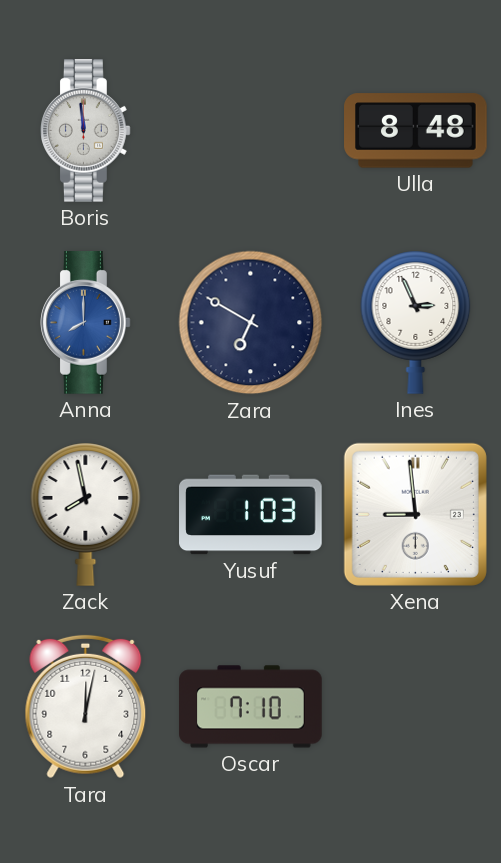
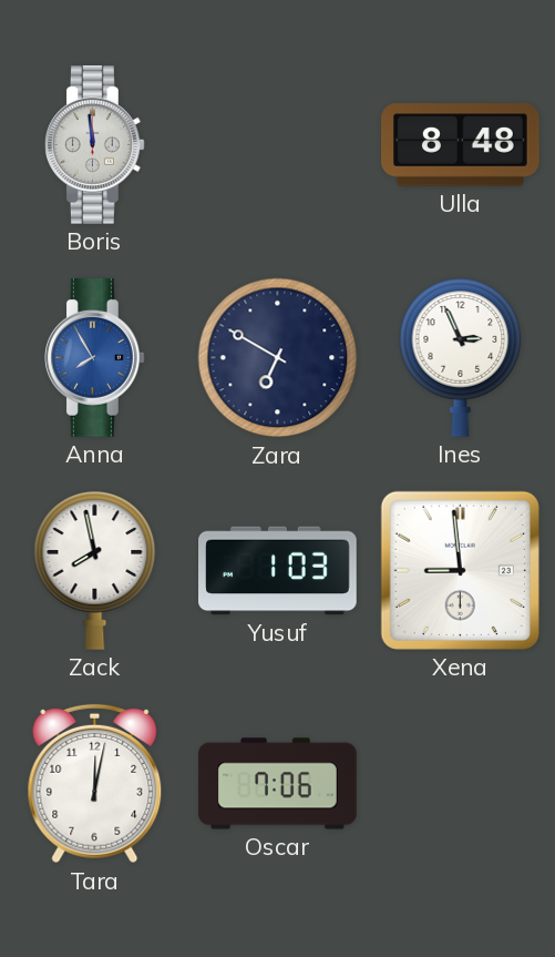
Anna: 8:00 -> 7:55 (95, 358)
Oscar: 7:10 -> 7:06 (278, 784)
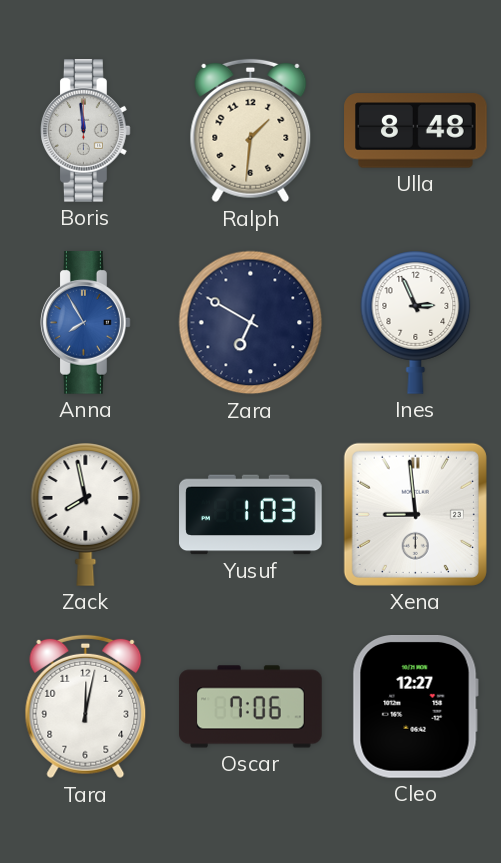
Ralph: none -> 1:31 (251, 131)
Cleo: none -> 12:27 (415, 707)
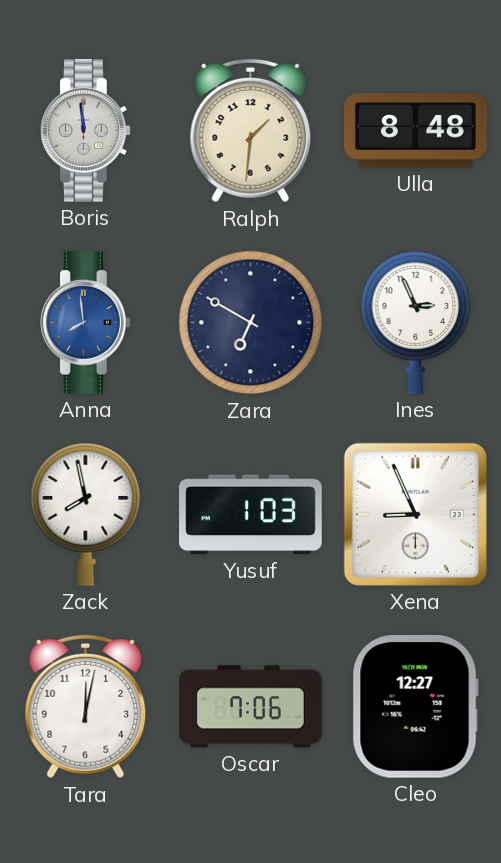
Anna: 7:55 -> 7:59 (86, 323)
Xena: 8:59 -> 8:56 (415, 514)
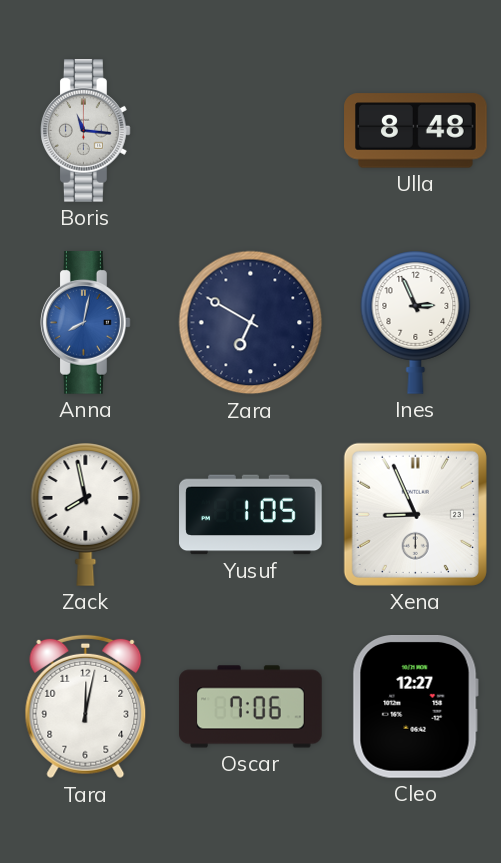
Boris: 11:59 -> 11:16 (86, 131)
Ralph: 1:31 -> none (251, 131)
Anna: 7:59 -> 8:02 (86, 323)
Yusuf: 1:03 -> 1:05 (251, 515)
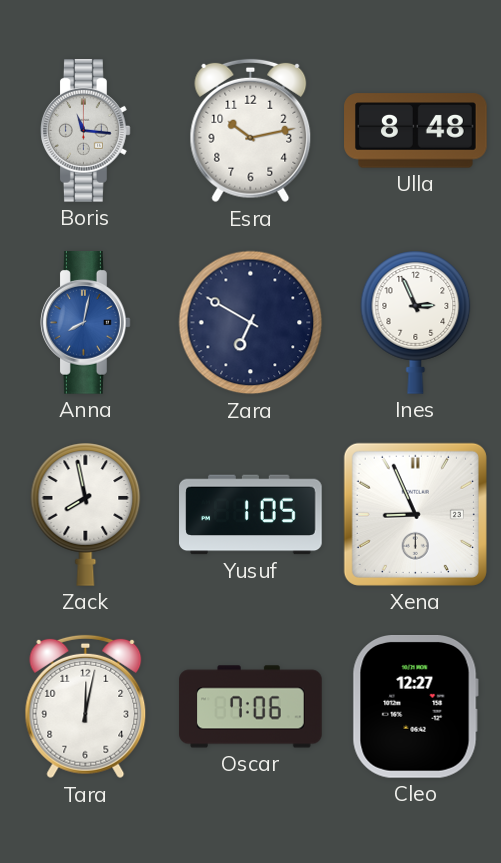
Esra: none -> 10:13 (251, 131)
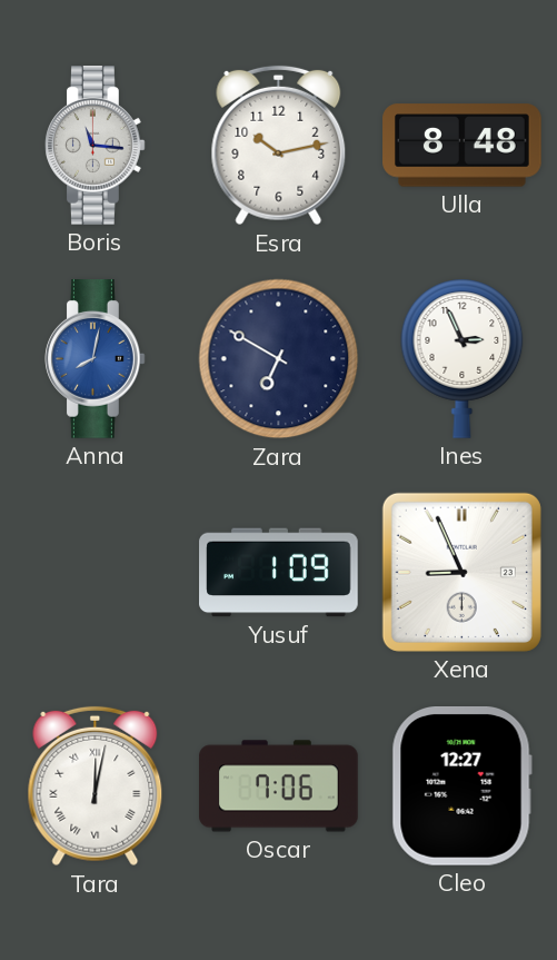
Zack: 7:58 -> none (86, 514)
Yusuf: 1:05 -> 1:09 (279, 573)
Tara numerals: Arabic -> Roman (96, 786)
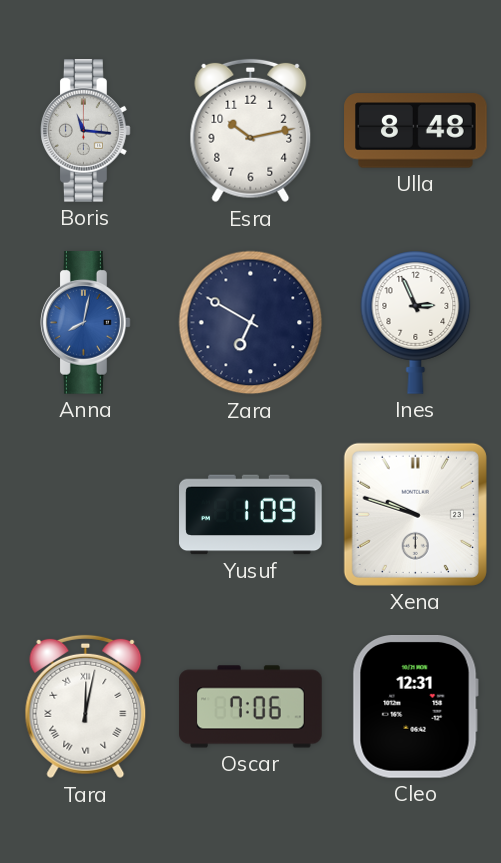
Xena: 8:56 -> 9:48 (415, 514)
Cleo: 12:27 -> 12:31 (415, 707)
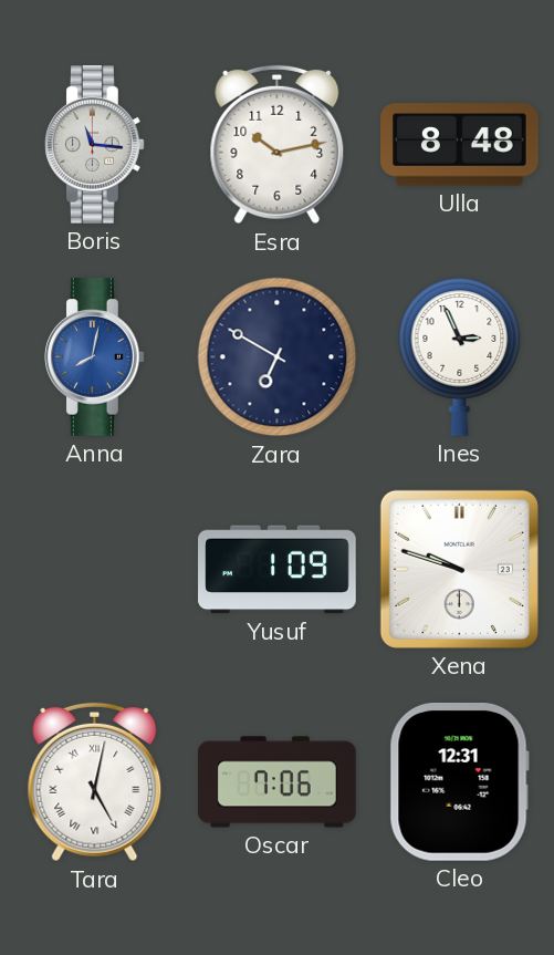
Tara: 12:02 -> 5:02 (95, 782)
